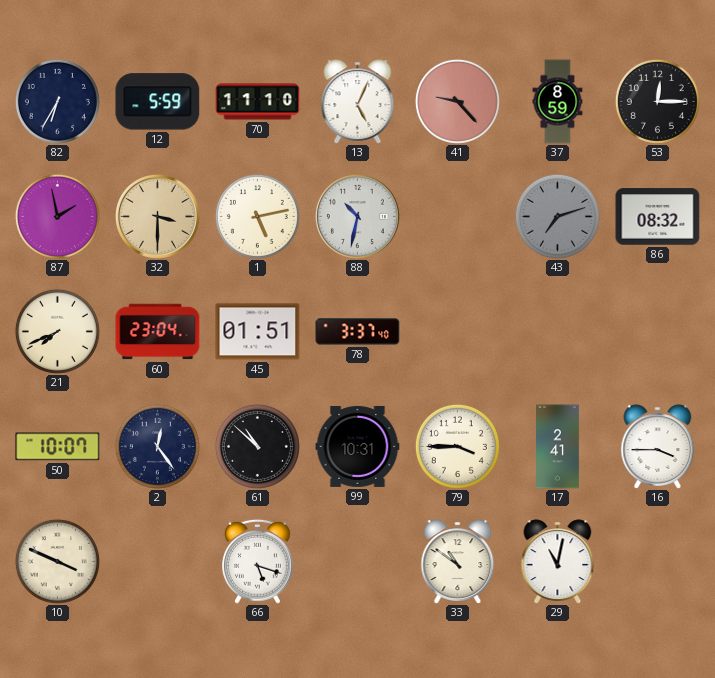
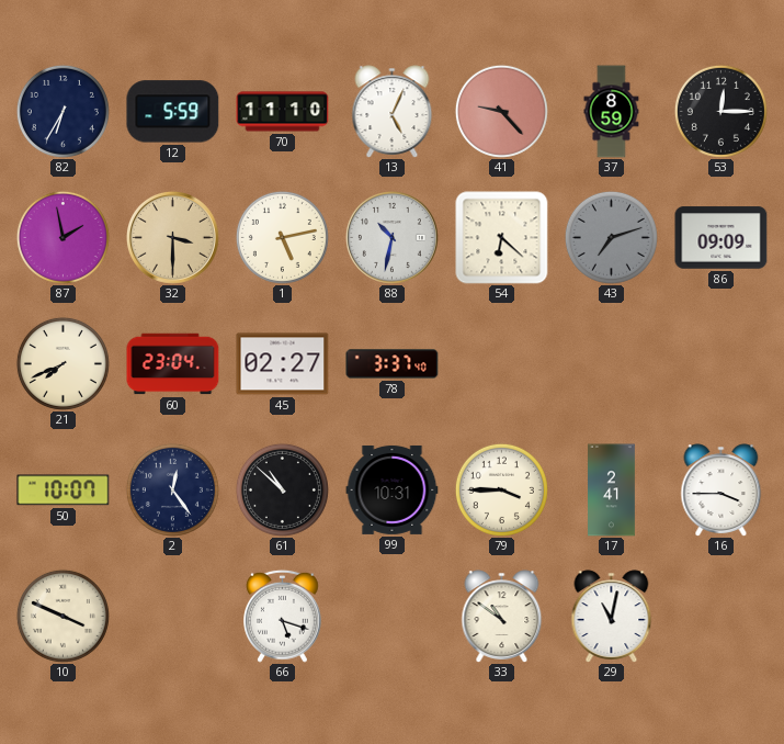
54: none -> 6:22 (502, 238)
86: 08:32 -> 09:09 (721, 238)
45: 01:51 -> 02:27 (283, 364)
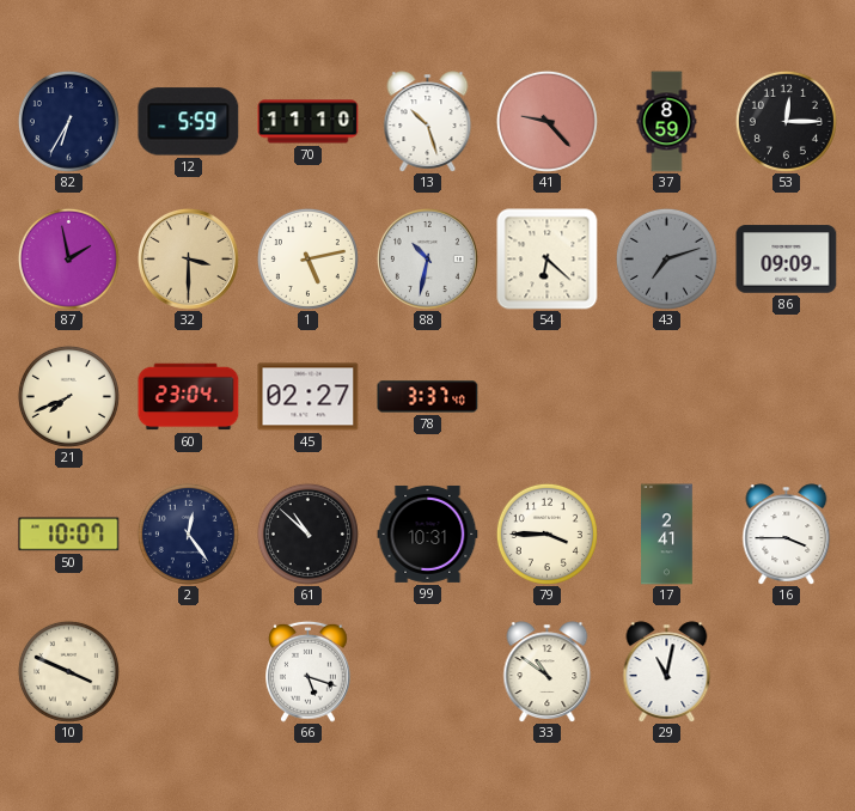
13: 5:04 -> 10:27 (428, 122)
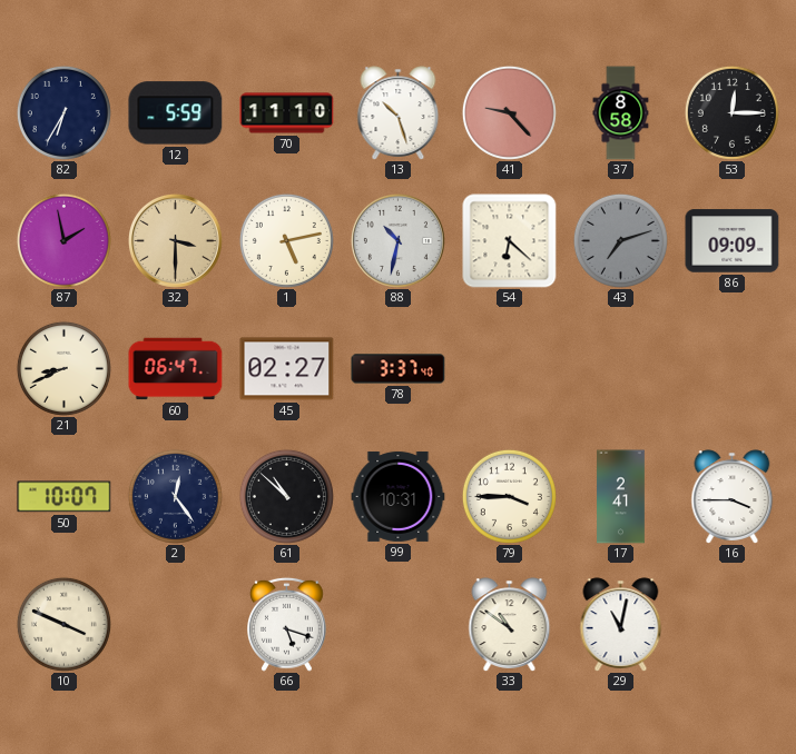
37: 8:59 -> 8:58 (621, 113)
21: 7:41 -> 8:41 (63, 368)
60: 23:04 -> 06:47 (176, 369)
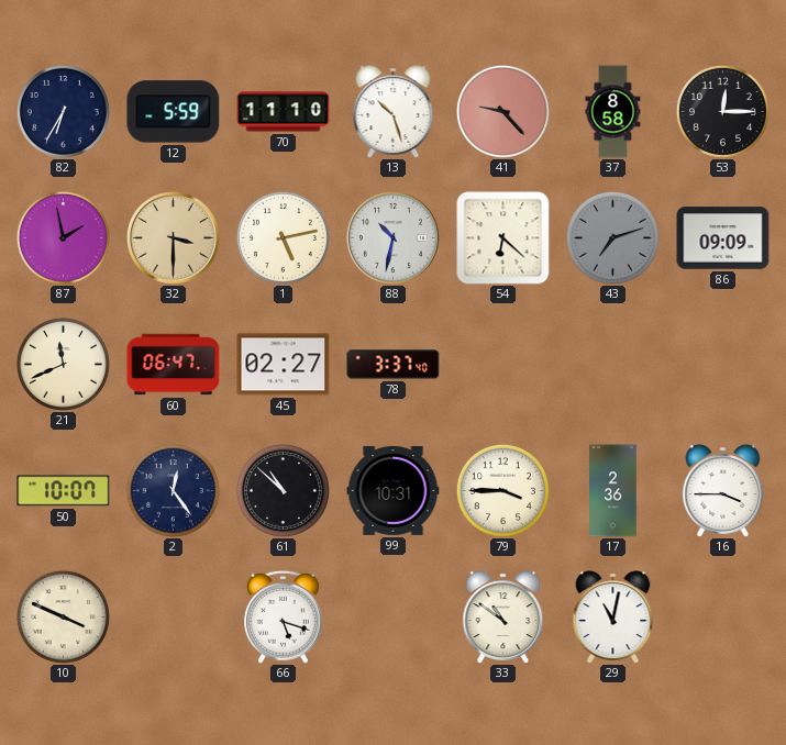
21: 8:41 -> 11:41 (63, 364)
17: 2:41 -> 2:36 (613, 491)
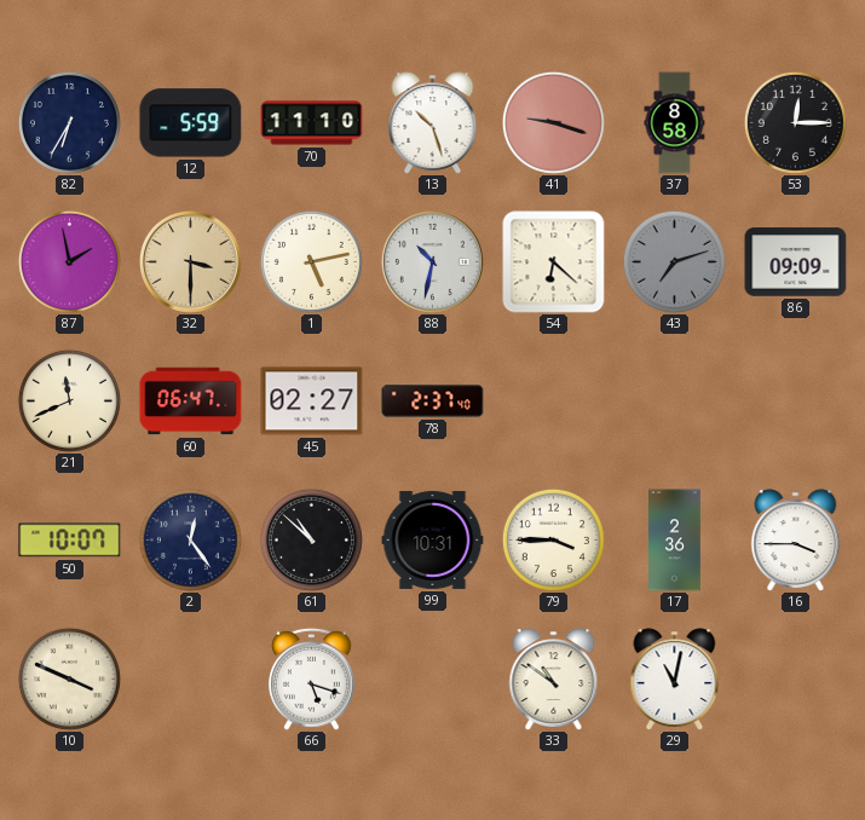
41: 9:23 -> 9:18 (553, 122)
78: 3:37 -> 2:37 (433, 402)
